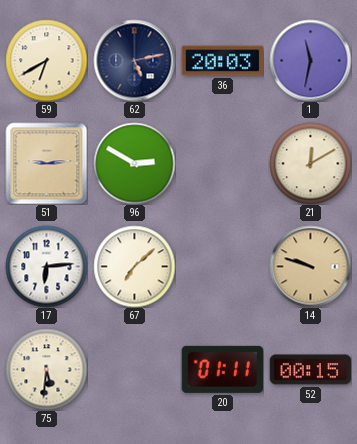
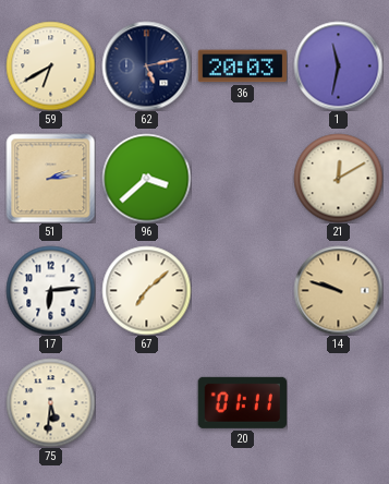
51: 9:14 -> 2:14 (50, 178)
96: 2:50 -> 3:38 (146, 178)
52: 00:15 -> none (310, 370)
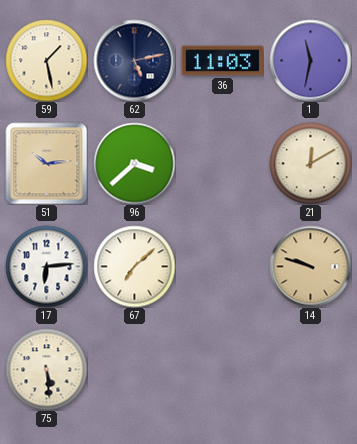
59: 6:40 -> 1:28 (46, 60)
36: 20:03 -> 11:03 (222, 61)
51: 2:14 -> 10:14 (46, 163)
75: 5:31 -> 5:29 (46, 369)
20: 01:11 -> none (242, 402)
